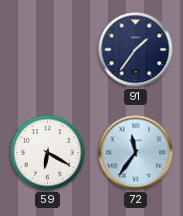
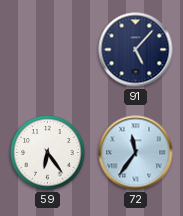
91: 1:36 -> 5:07 (136, 50)
59: 6:20 -> 6:24 (48, 153)
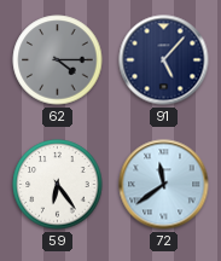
62: none -> 4:15 (58, 60)
72: 11:36 -> 11:39 (164, 185)
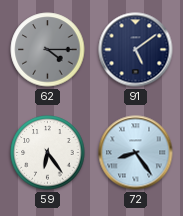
91: 5:07 -> 5:09 (136, 50)
72: 11:39 -> 8:24 (136, 153)
